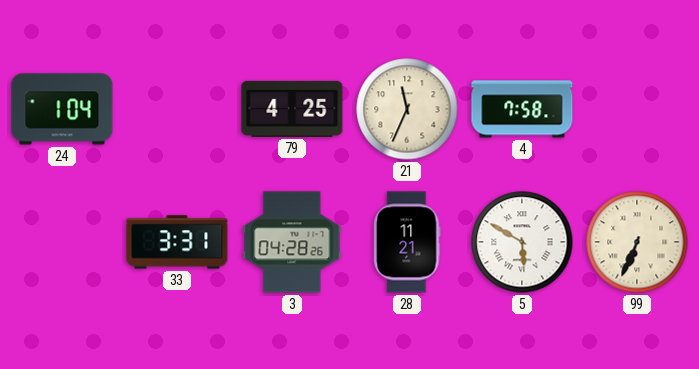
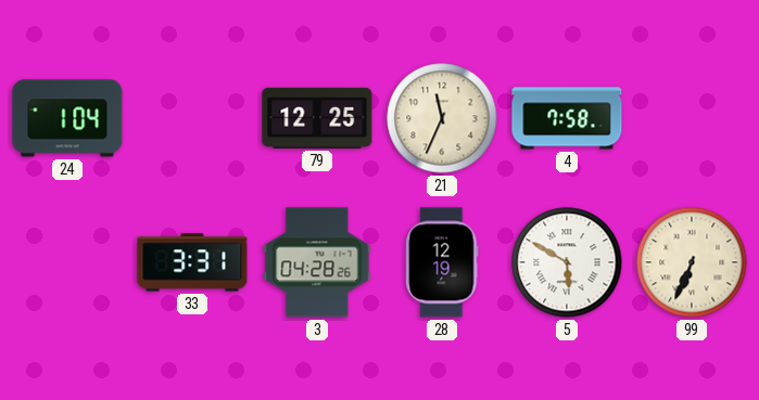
79: 4:25 -> 12:25 (317, 118)
28: 11:21 -> 12:19 (442, 262)
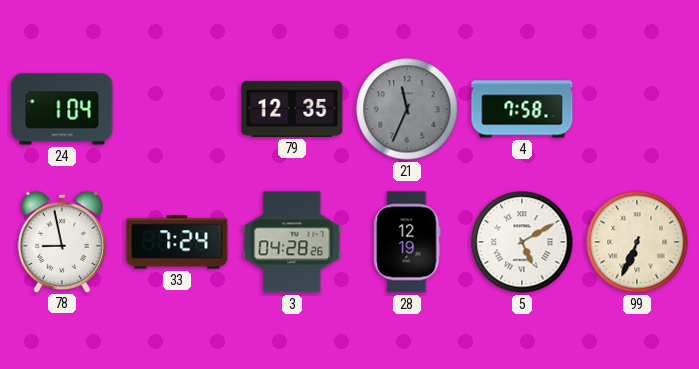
79: 12:25 -> 12:35 (292, 109)
21 dial: cream -> grey (407, 109)
78: none -> 8:58 (62, 241)
33: 3:31 -> 7:24 (177, 242)
5: 5:50 -> 5:10 (522, 242)
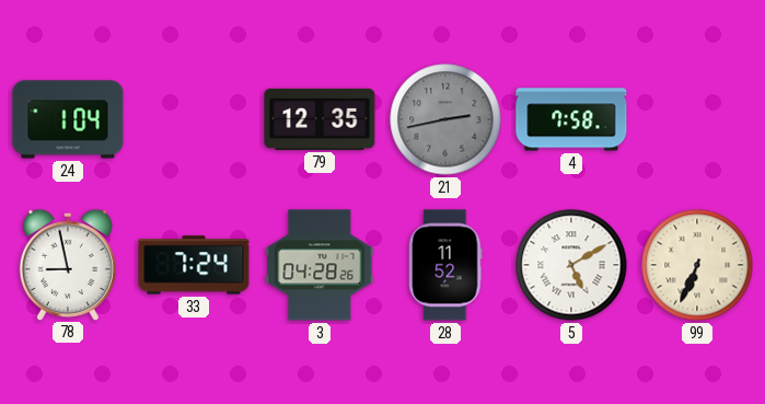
21: 11:34 -> 2:43 (445, 119)
28: 12:19 -> 11:52 (445, 265)
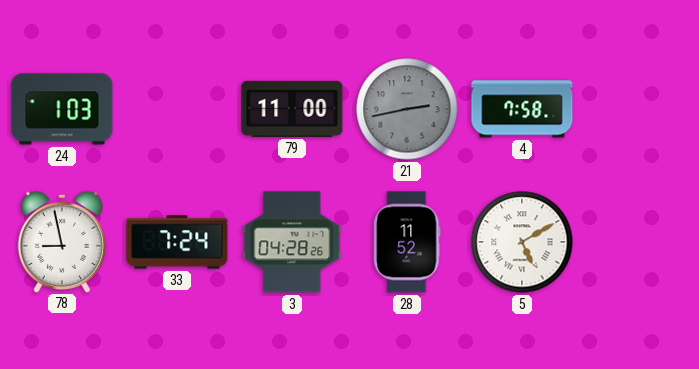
24: 1:04 -> 1:03 (62, 109)
79: 12:35 -> 11:00 (292, 109)
99: 6:34 -> none (697, 265)
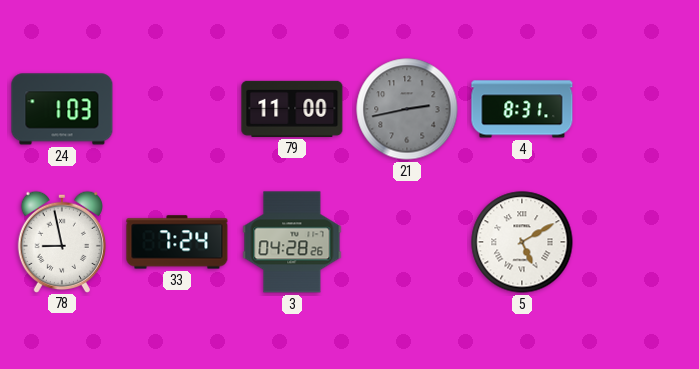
4: 7:58 -> 8:31 (522, 109)
28: 11:52 -> none (407, 242)
